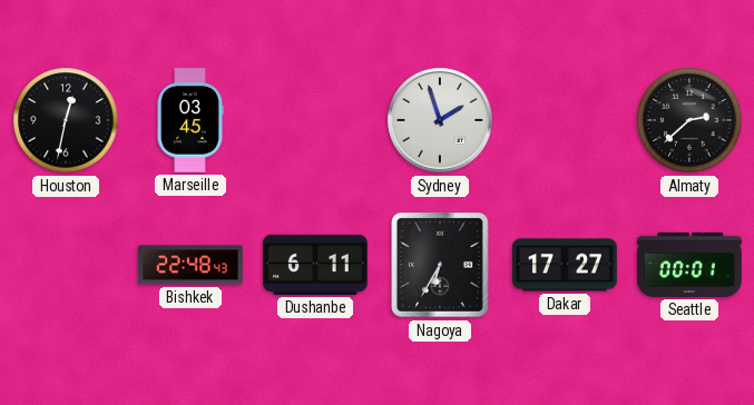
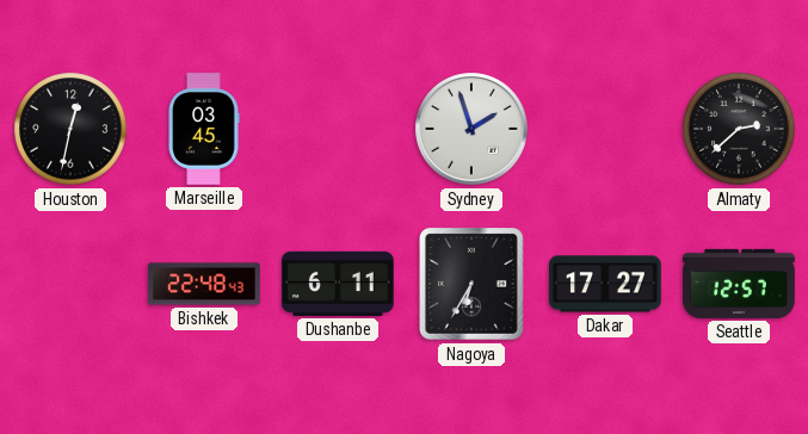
Seattle: 00:01 -> 12:57 (739, 284)
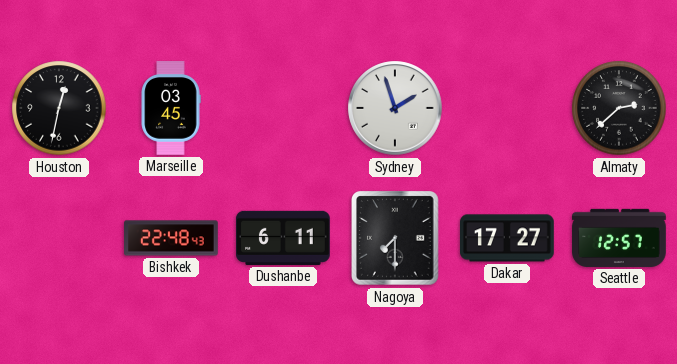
Nagoya: 6:35 -> 7:30 (396, 238)
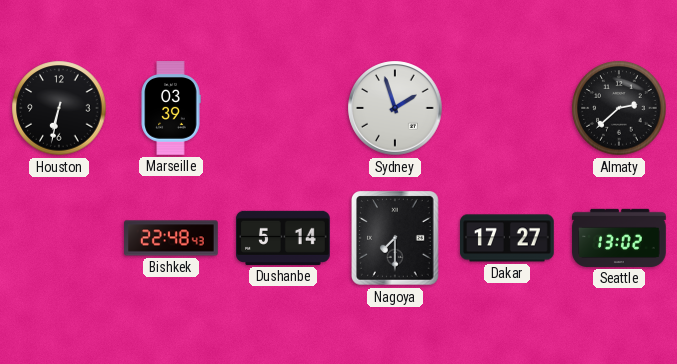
Houston: 12:32 -> 6:32 (59, 108)
Marseille: 03:45 -> 03:39 (171, 108)
Dushanbe: 6:11 -> 5:14 (283, 238)
Seattle: 12:57 -> 13:02 (619, 238)
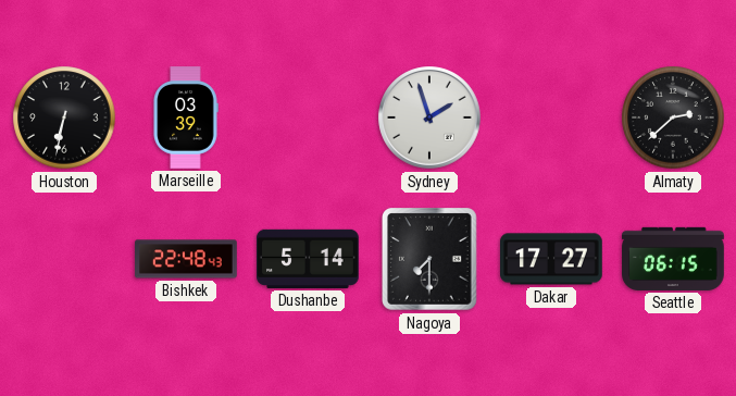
Seattle: 13:02 -> 06:15 (673, 259)
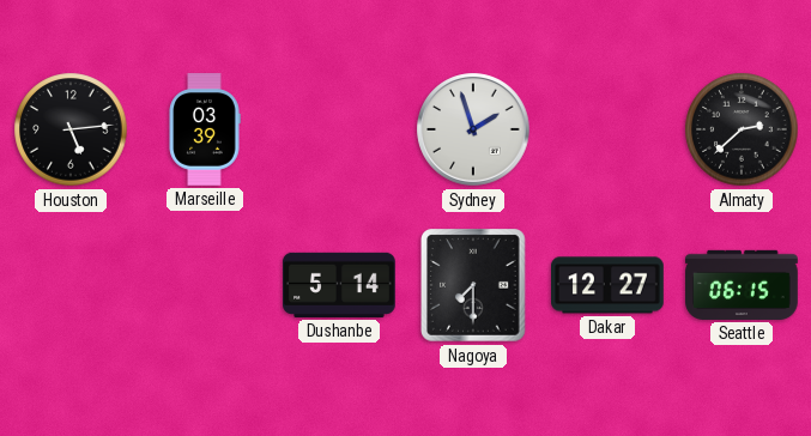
Houston: 6:32 -> 5:14 (71, 129)
Bishkek: 22:48 -> none (186, 259)
Dakar: 17:27 -> 12:27 (609, 285)
